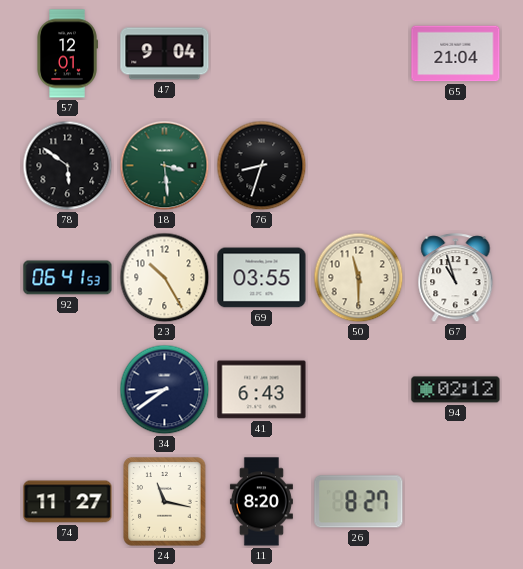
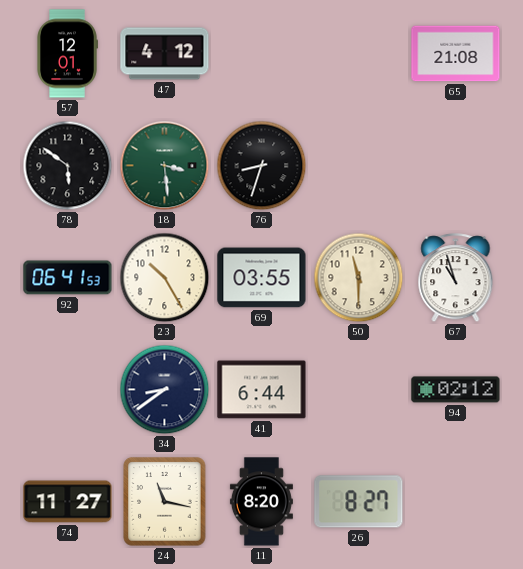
47: 9:04 -> 4:12 (165, 54)
65: 21:04 -> 21:08 (456, 54)
41: 6:43 -> 6:44 (262, 390)
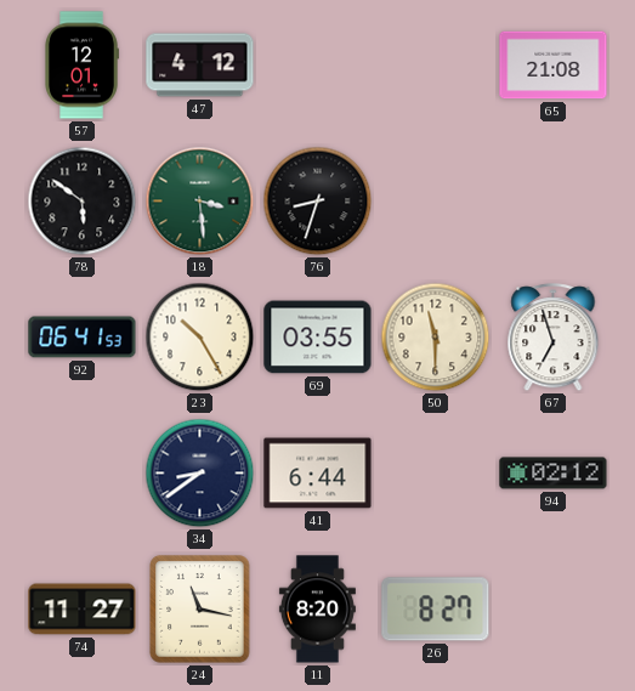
67: 10:57 -> 6:57 (554, 338)
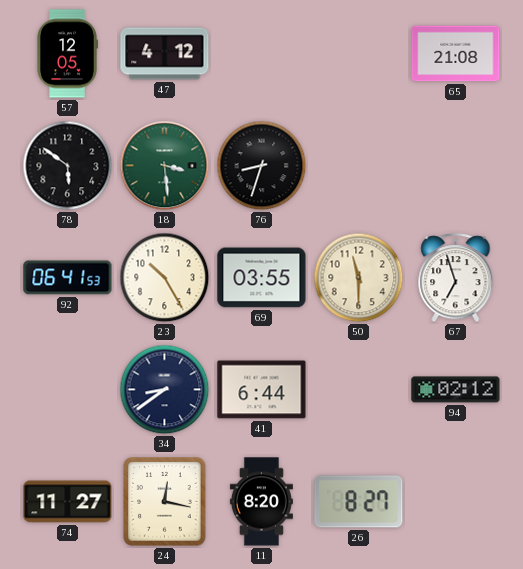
57: 12:01 -> 12:05 (67, 54)
24: 11:17 -> 12:17 (165, 502)
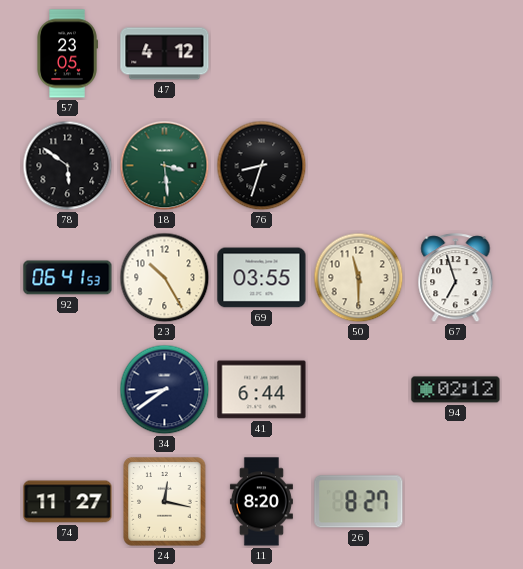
57: 12:05 -> 23:05 (67, 54)
65: 21:08 -> none (456, 54)
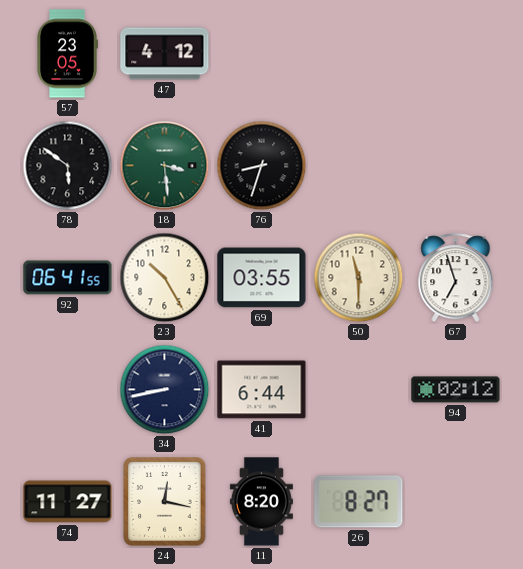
92: 06:41:53 -> 06:41:55 (68, 278)
34: 8:39 -> 8:43 (165, 390)
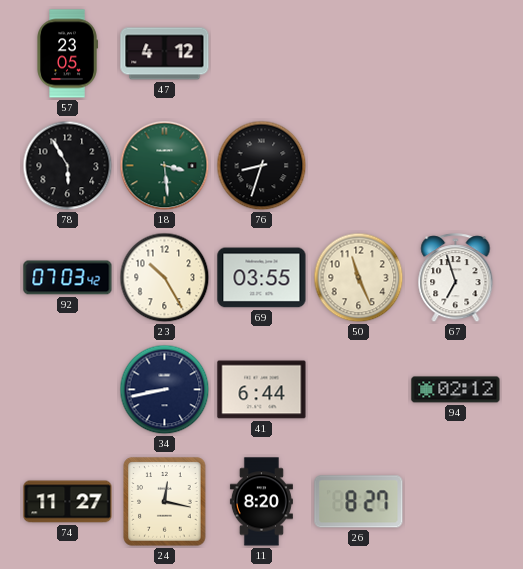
78: 5:51 -> 5:55 (68, 166)
92: 06:41 -> 07:03 (68, 278)
50: 11:30 -> 11:26 (359, 278)
